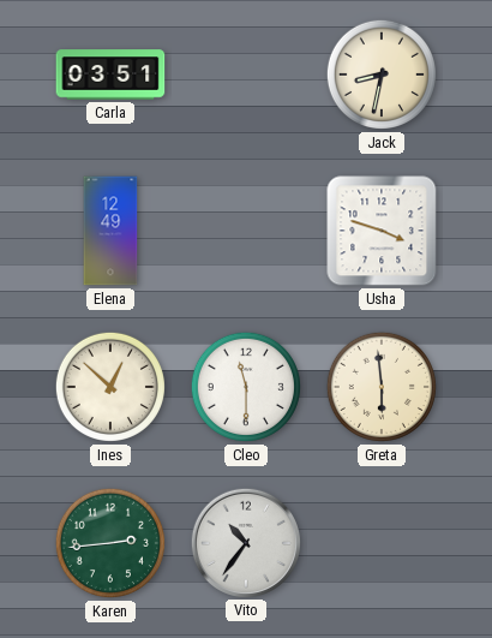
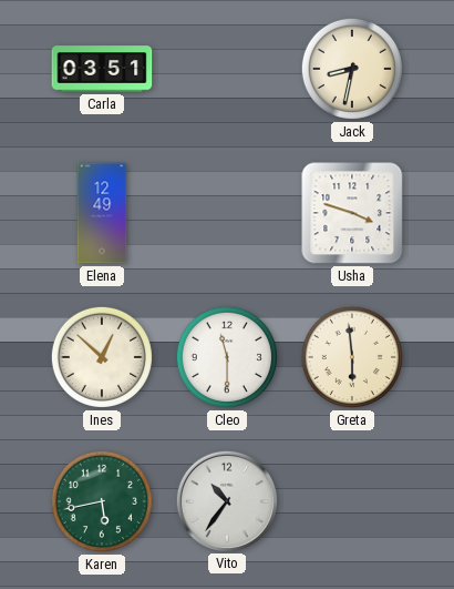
Karen: 2:44 -> 5:43 (102, 501)
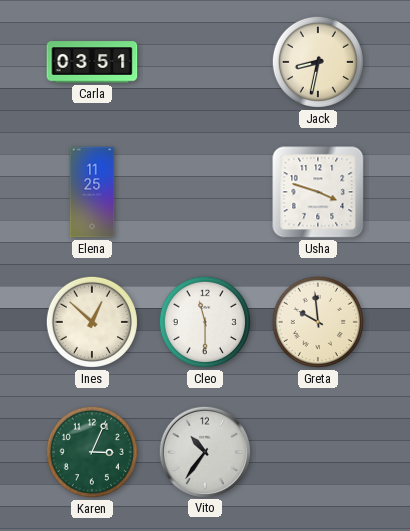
Elena: 12:49 -> 11:25 (92, 192)
Greta: 5:59 -> 9:59 (318, 322)
Karen: 5:43 -> 3:04 (92, 452)
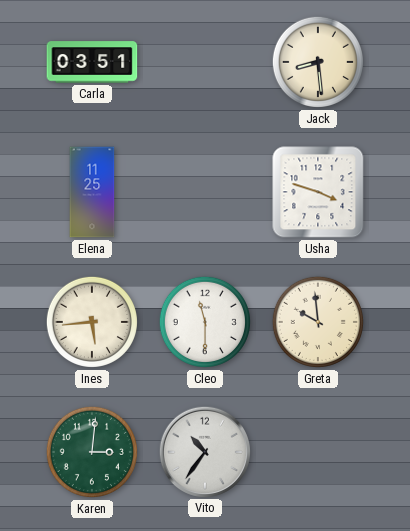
Jack: 8:32 -> 8:29 (318, 62)
Ines: 12:52 -> 5:44 (92, 322)
Karen: 3:04 -> 3:01 (92, 452)
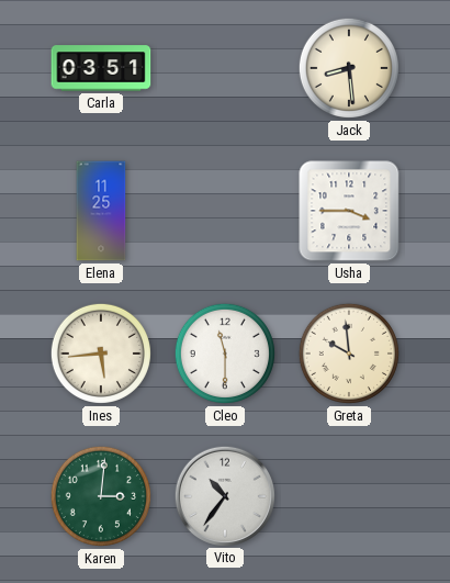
Usha: 3:48 -> 3:45 (349, 211)
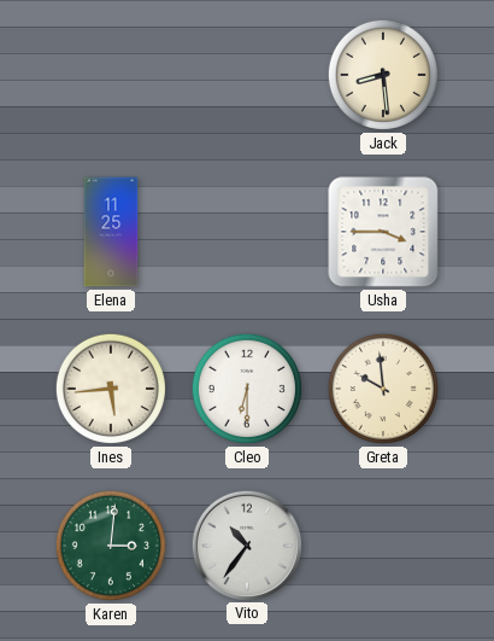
Carla: 03:51 -> none (101, 68)
Cleo: 11:30 -> 6:30 (247, 389)
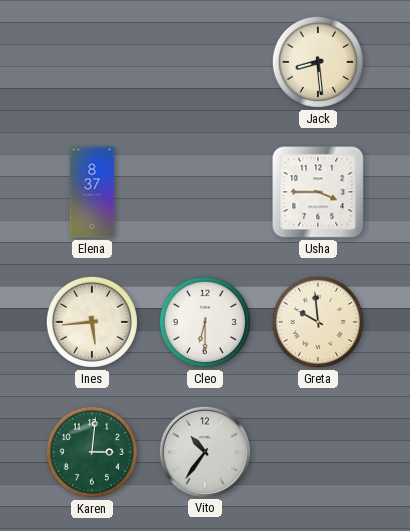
Elena: 11:25 -> 8:37 (92, 192)
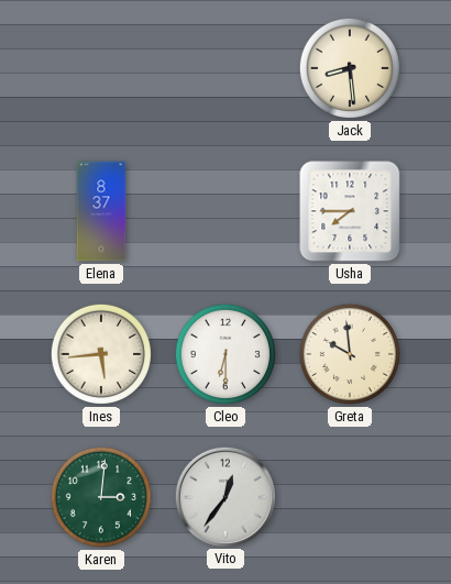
Usha: 3:45 -> 7:45 (350, 211)
Vito: 10:36 -> 12:36 (224, 496)
